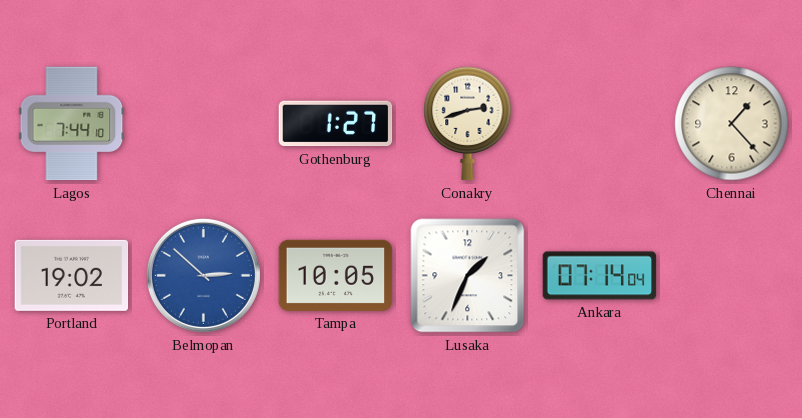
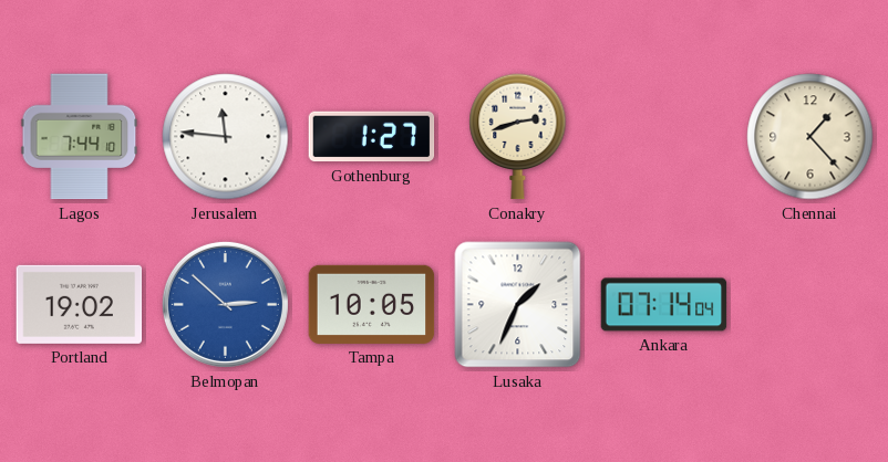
Jerusalem: none -> 11:46 (226, 137)
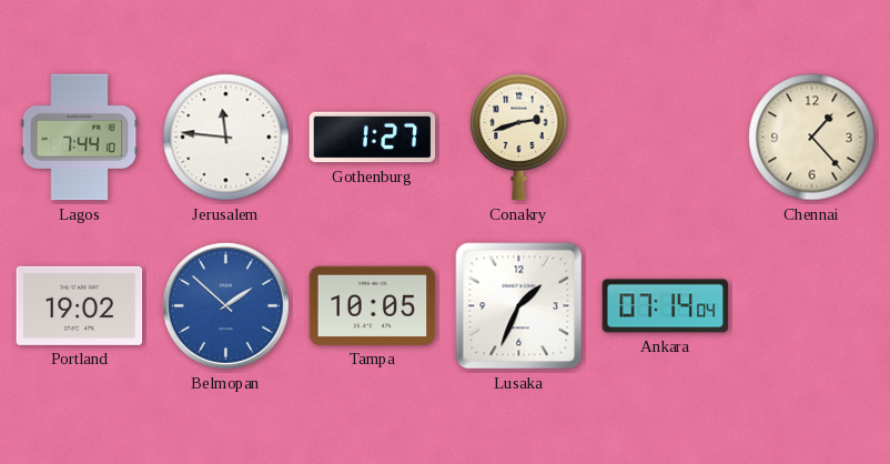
Belmopan: 2:52 -> 1:52 (225, 305)
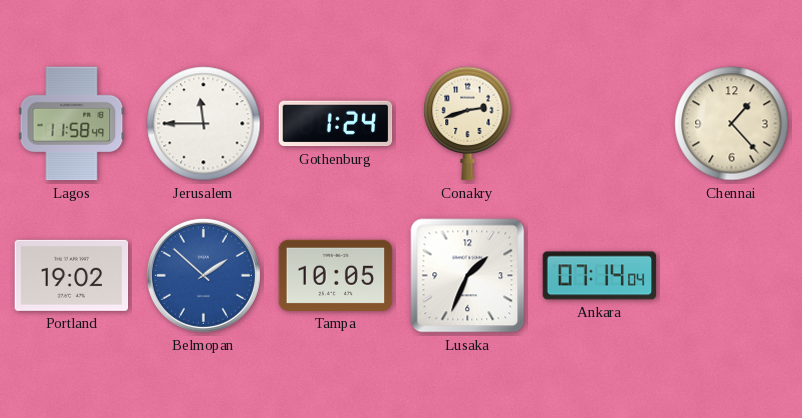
Lagos: 7:44 -> 11:58 (72, 124)
Jerusalem: 11:46 -> 11:45 (204, 124)
Gothenburg: 1:27 -> 1:24 (336, 124)
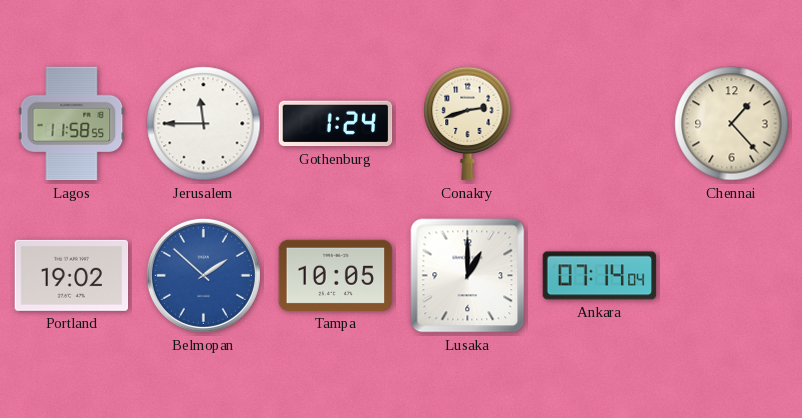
Lagos: 11:58:49 -> 11:58:55 (72, 124)
Lusaka: 1:34 -> 1:00 (468, 276)
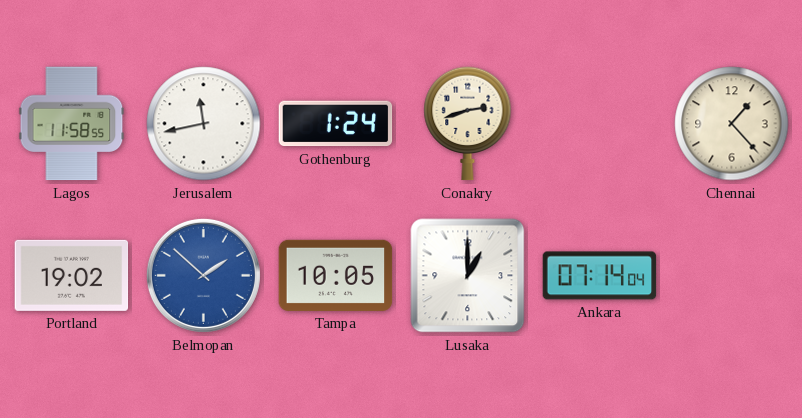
Jerusalem: 11:45 -> 11:43 (204, 124)
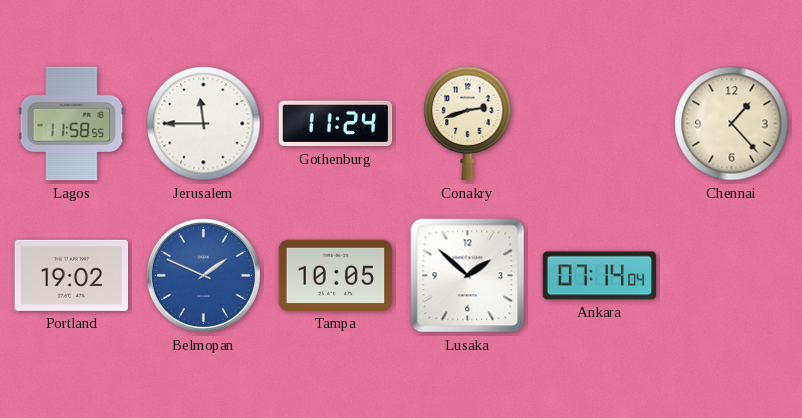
Jerusalem: 11:43 -> 11:45 (204, 124)
Gothenburg: 1:24 -> 11:24 (336, 124)
Belmopan: 1:52 -> 1:49 (203, 275)
Lusaka: 1:00 -> 1:52 (468, 276)
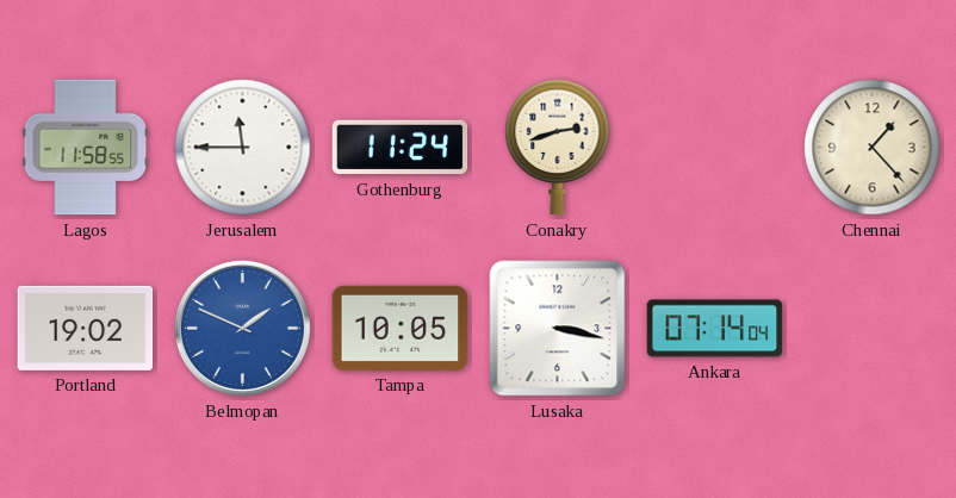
Lusaka: 1:52 -> 3:17 (558, 329)
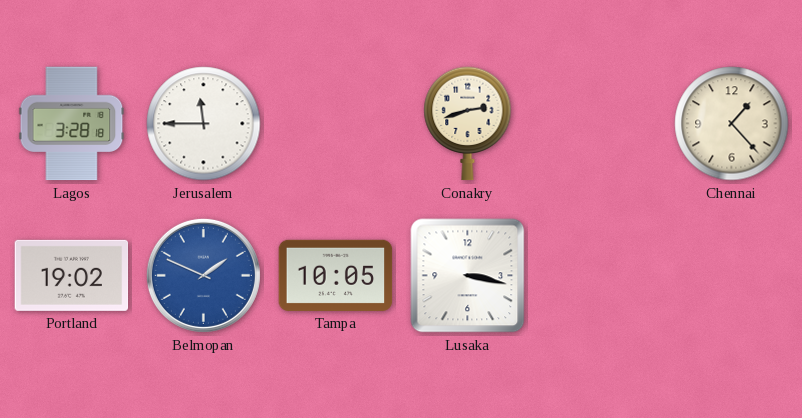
Lagos: 11:58 -> 3:28 (72, 124)
Gothenburg: 11:24 -> none (401, 148)
Ankara: 07:14 -> none (715, 329)
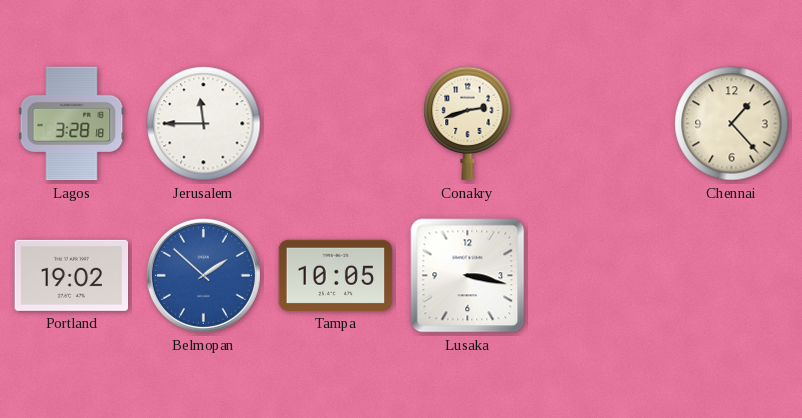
Belmopan: 1:49 -> 1:52 (203, 275)
